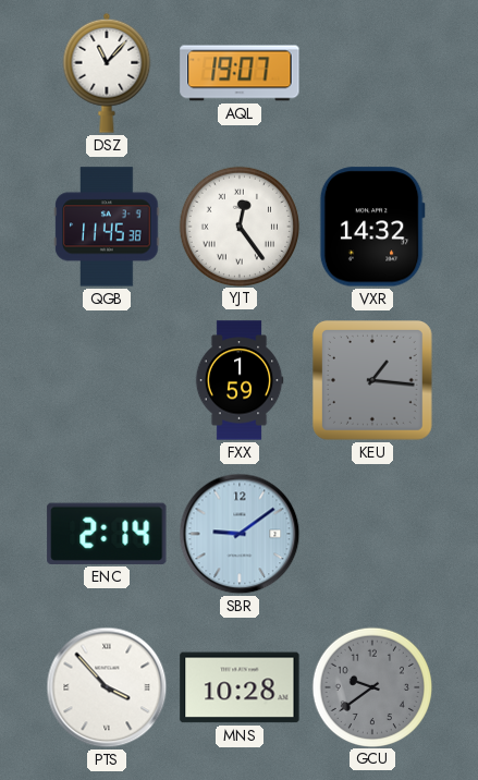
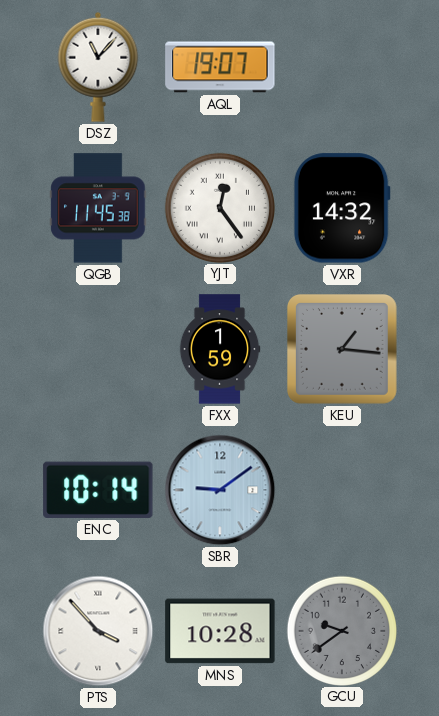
ENC: 2:14 -> 10:14 (98, 490)
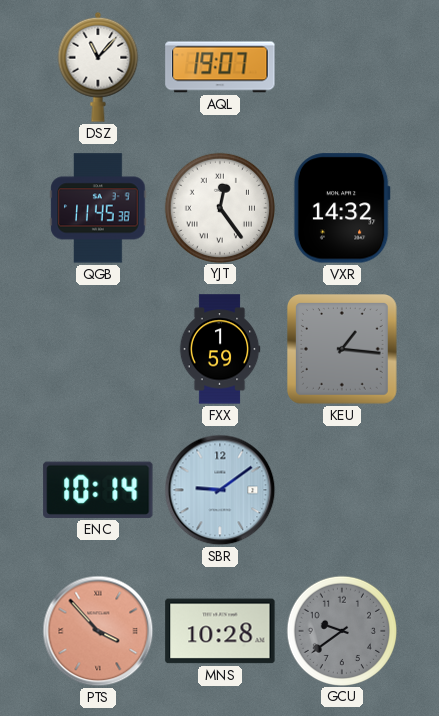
PTS dial: white -> salmon (98, 631)
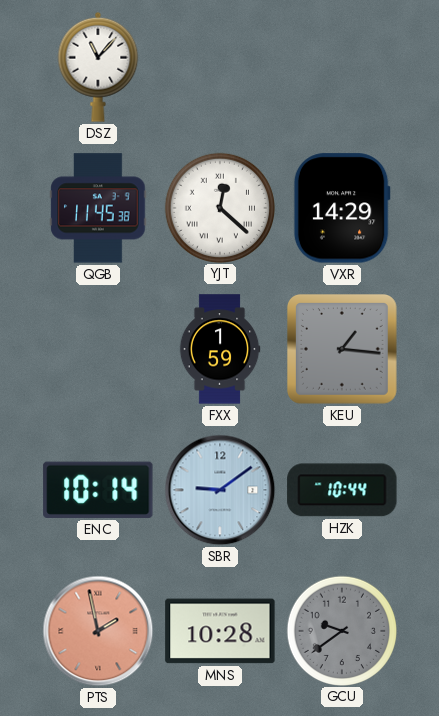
AQL: 19:07 -> none (220, 67)
YJT: 12:24 -> 12:22 (219, 207)
VXR: 14:32 -> 14:29 (342, 208)
HZK: none -> 10:44 (342, 490)
PTS: 3:53 -> 1:58 (98, 631)
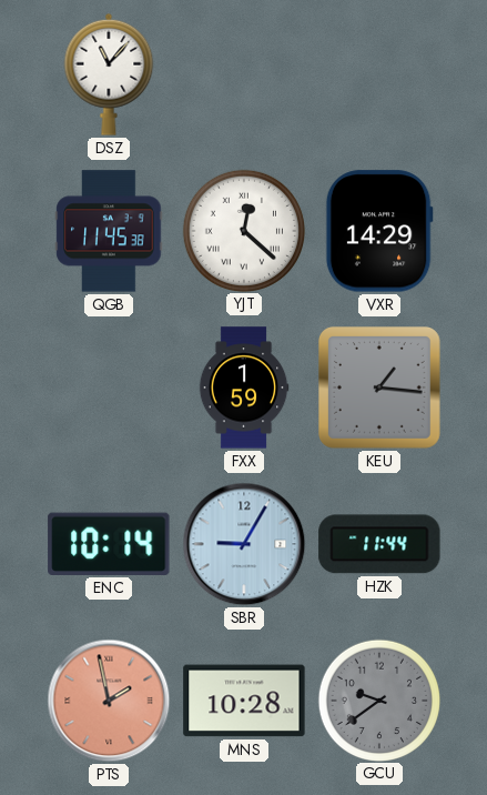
SBR: 9:09 -> 9:05 (244, 544)
HZK: 10:44 -> 11:44 (379, 544)
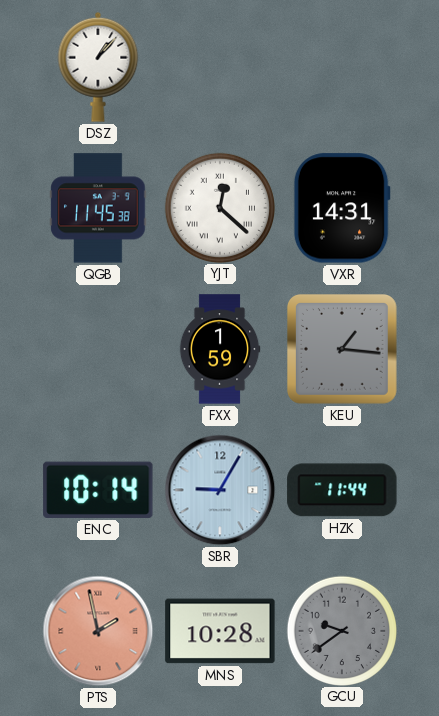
DSZ: 11:07 -> 1:07 (98, 67)
VXR: 14:29 -> 14:31 (342, 208)
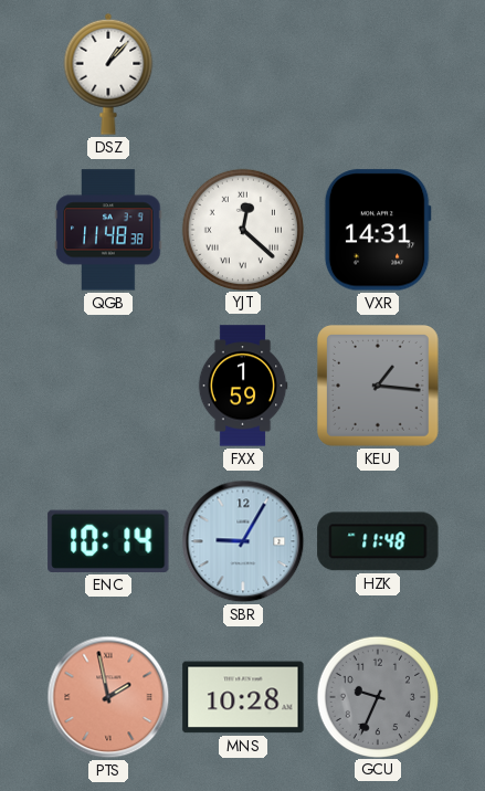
QGB: 11:45 -> 11:48 (108, 230)
HZK: 11:44 -> 11:48 (378, 541)
GCU: 9:39 -> 9:34 (377, 696)
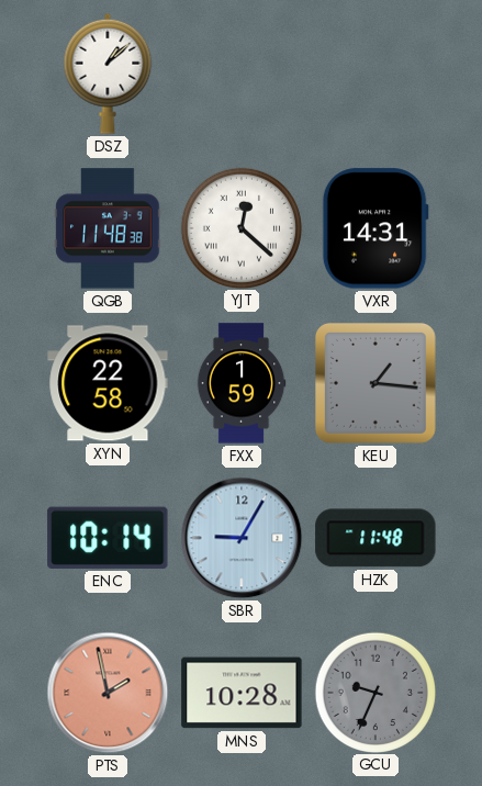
DSZ: 1:07 -> 1:08 (108, 74)
XYN: none -> 22:58 (108, 383)
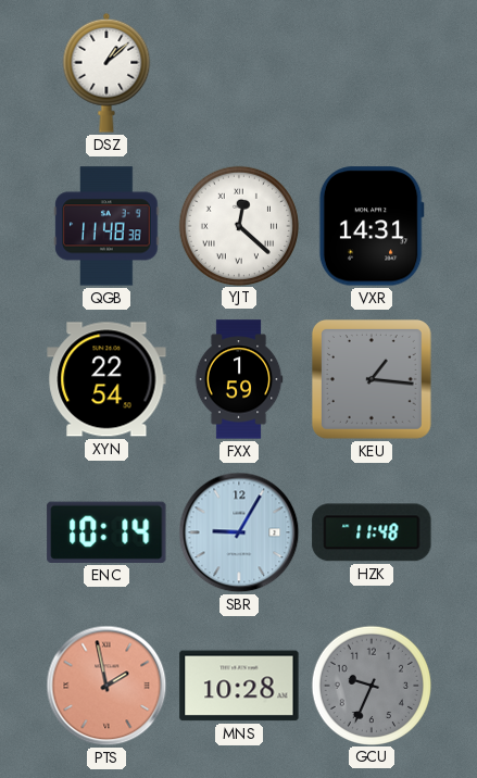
XYN: 22:58 -> 22:54 (106, 379)
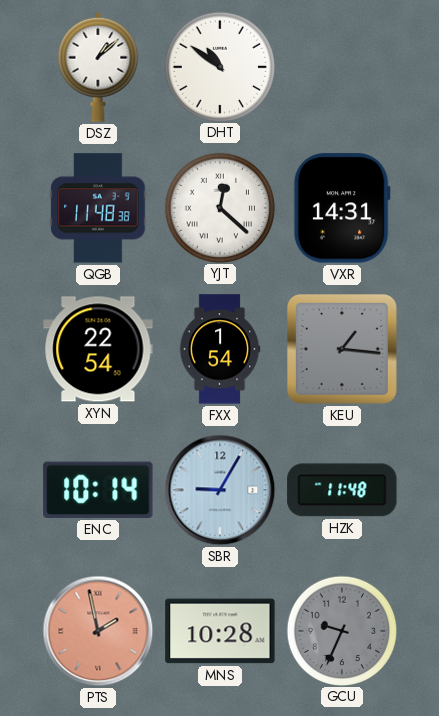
DHT: none -> 10:51 (219, 66)
FXX: 1:59 -> 1:54 (220, 349)
